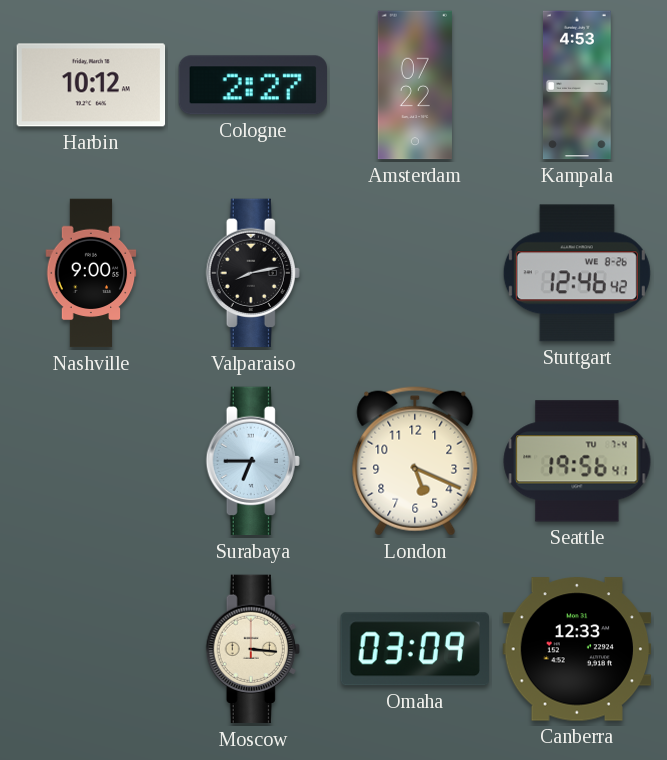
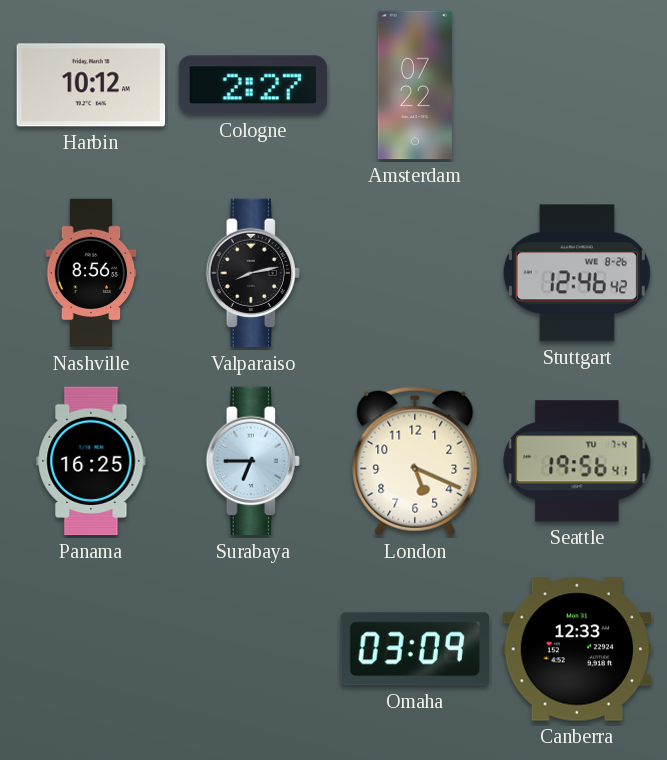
Kampala: 4:53 -> none (577, 85)
Nashville: 9:00 -> 8:56 (91, 273)
Panama: none -> 16:25 (91, 461)
Moscow: 3:16 -> none (253, 649)
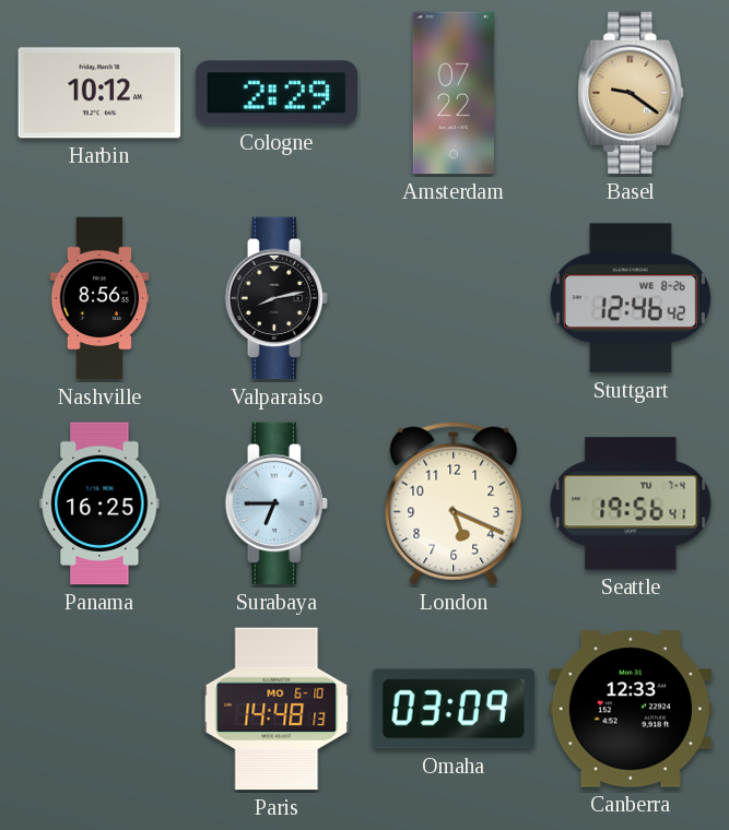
Cologne: 2:27 -> 2:29 (275, 93)
Basel: none -> 9:21 (631, 93)
Paris: none -> 14:48 (277, 709)
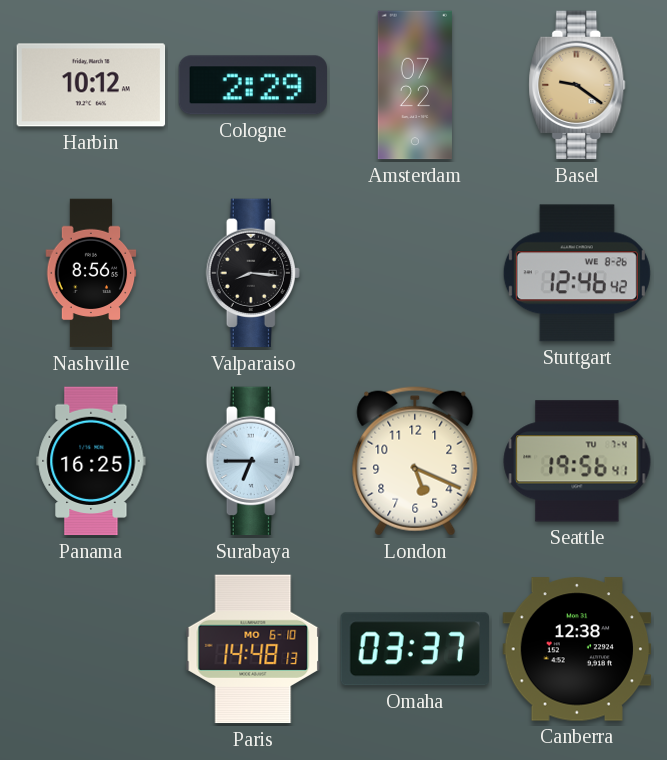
Valparaiso: 8:13 -> 8:16 (253, 273)
Omaha: 03:09 -> 03:37 (415, 649)
Canberra: 12:33 -> 12:38 (577, 649)
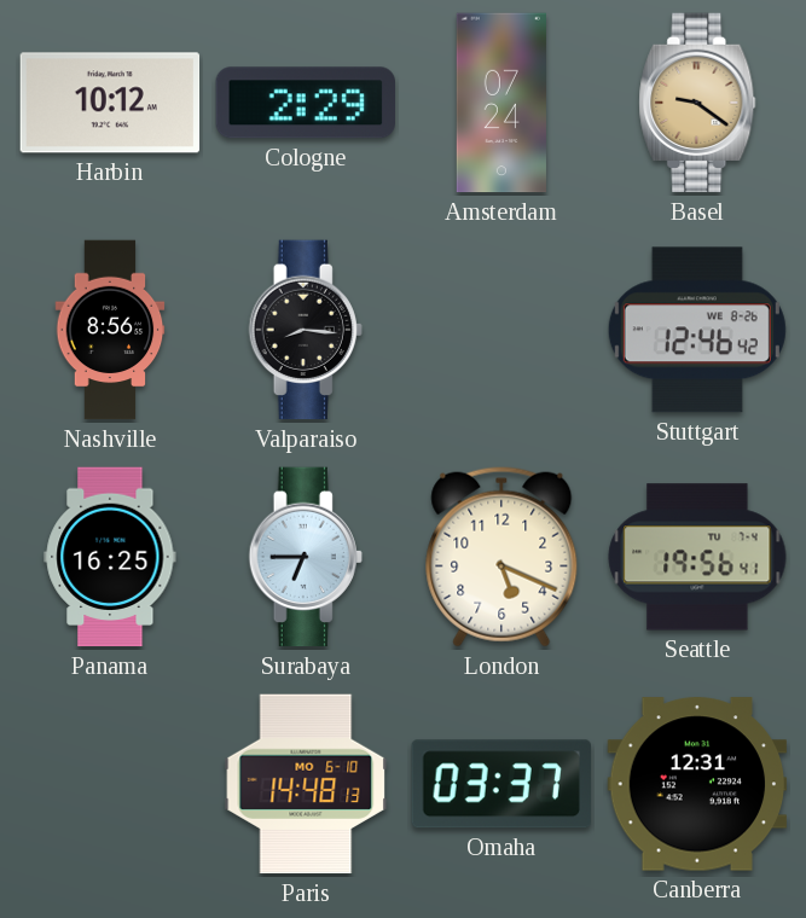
Amsterdam: 07:22 -> 07:24 (501, 103)
Canberra: 12:38 -> 12:31 (697, 784)
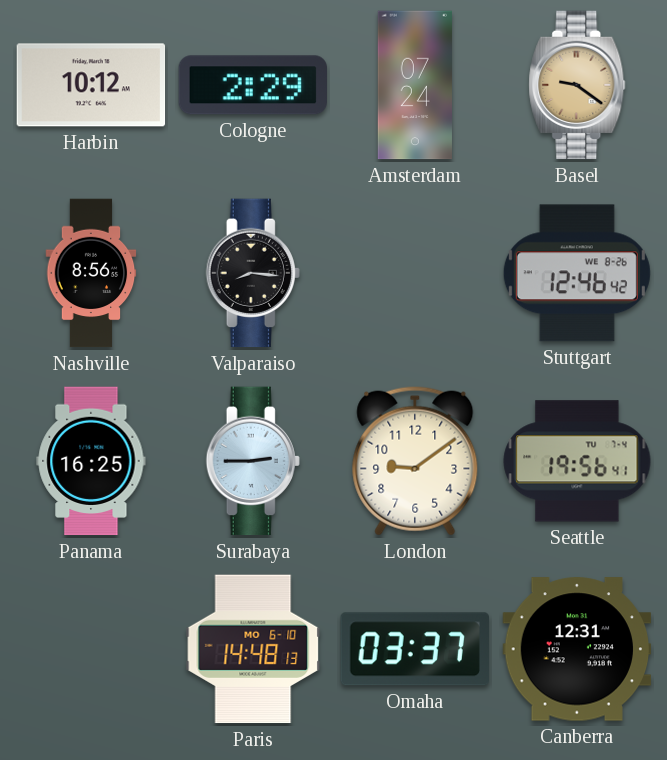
Surabaya: 6:45 -> 2:45 (253, 461)
London: 5:19 -> 9:09 (415, 461)
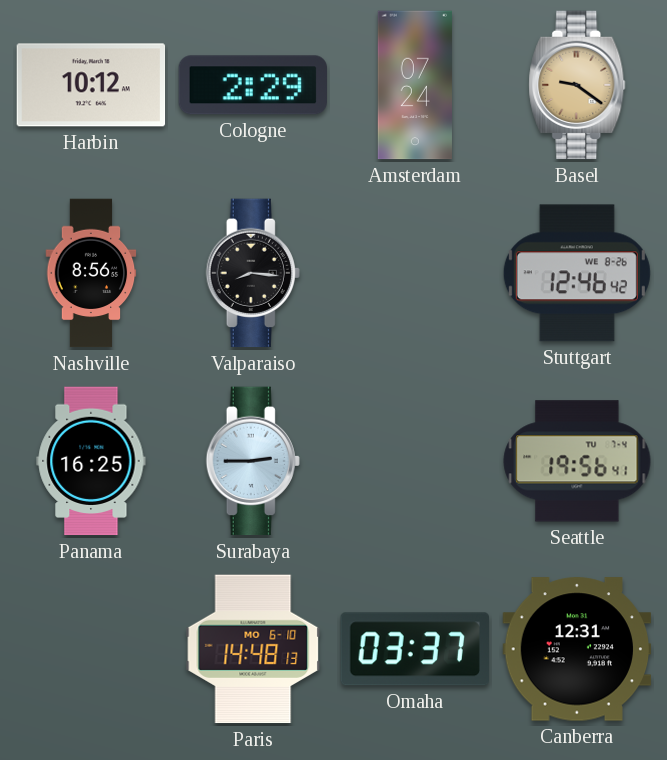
London: 9:09 -> none (415, 461)
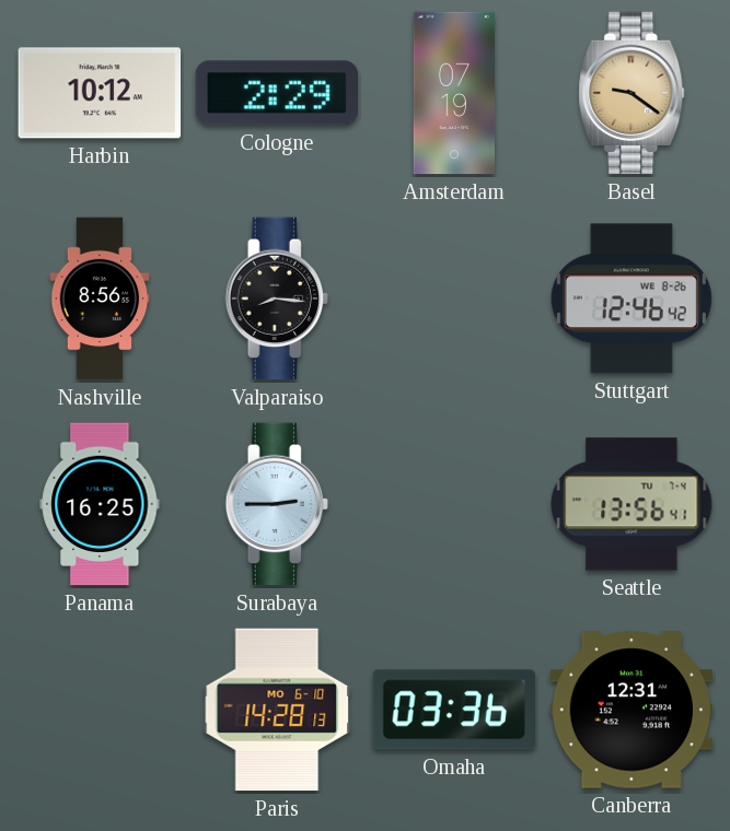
Amsterdam: 07:24 -> 07:19 (454, 93)
Seattle: 19:56 -> 13:56 (631, 504)
Paris: 14:48 -> 14:28 (277, 710)
Omaha: 03:37 -> 03:36 (454, 710)
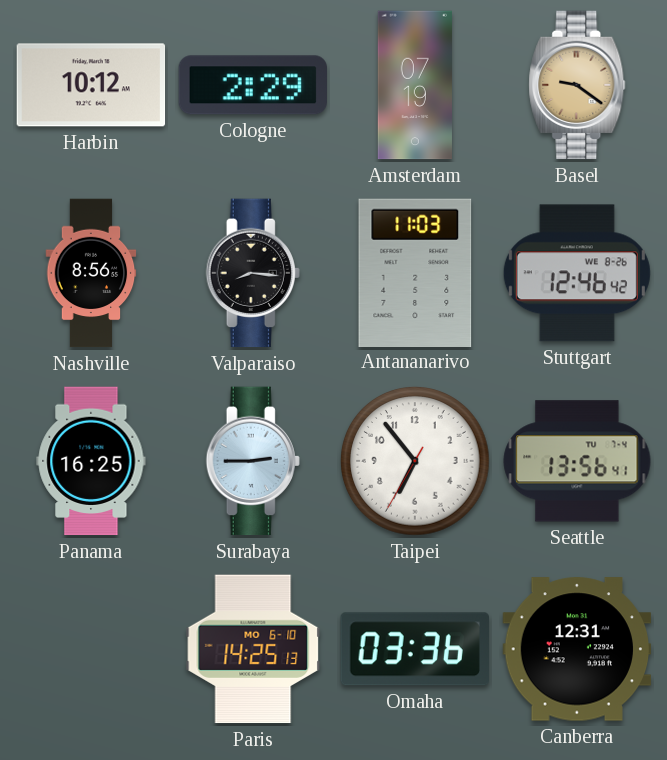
Antananarivo: none -> 11:03 (415, 272)
Taipei: none -> 6:53 (415, 461)
Paris: 14:28 -> 14:25 (253, 649)
